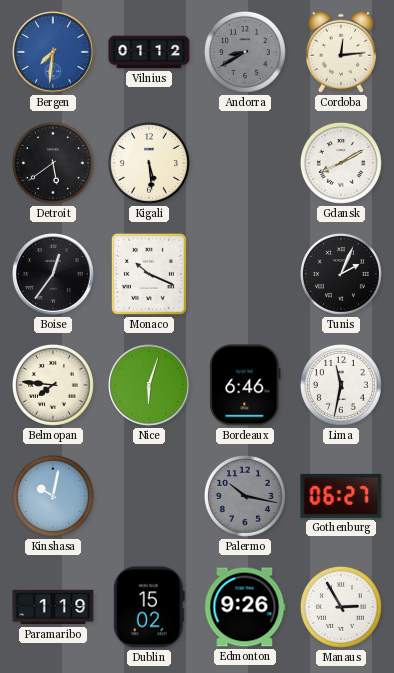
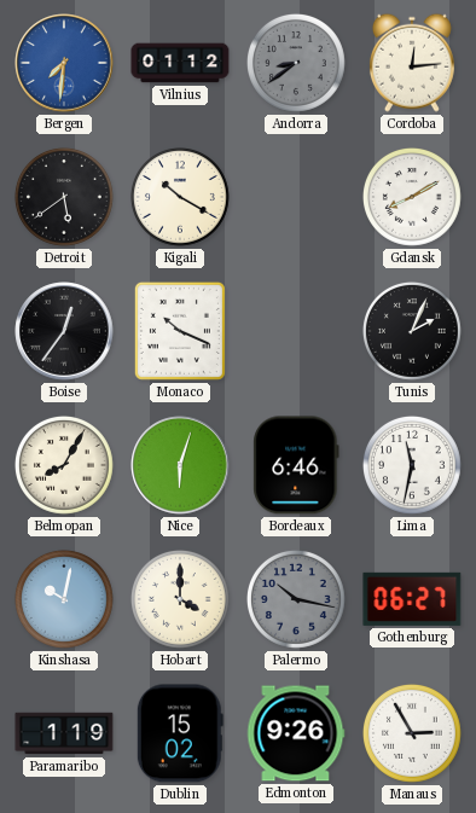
Andorra: 8:40 -> 8:39 (296, 63)
Kigali: 5:29 -> 10:20 (180, 197)
Belmopan: 7:46 -> 8:05 (64, 465)
Hobart: none -> 4:00 (180, 599)
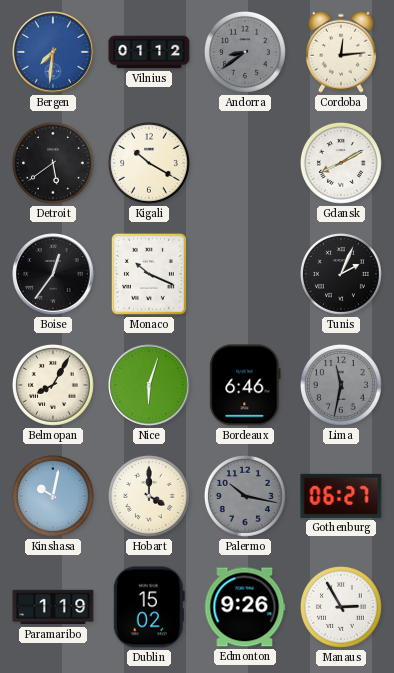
Lima dial: white -> grey (341, 385)
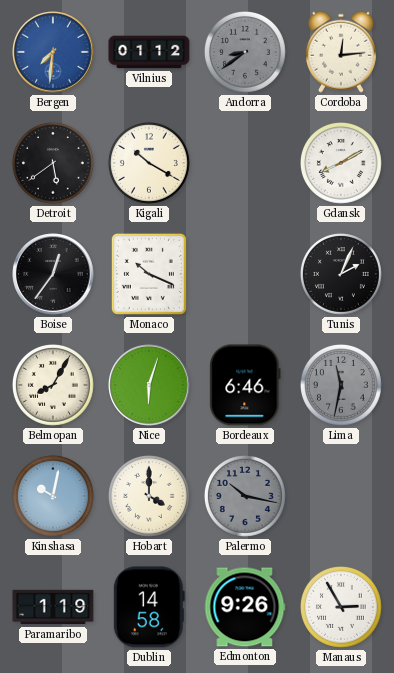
Gothenburg: 06:27 -> none (341, 496)
Dublin: 15:02 -> 14:58 (149, 607)
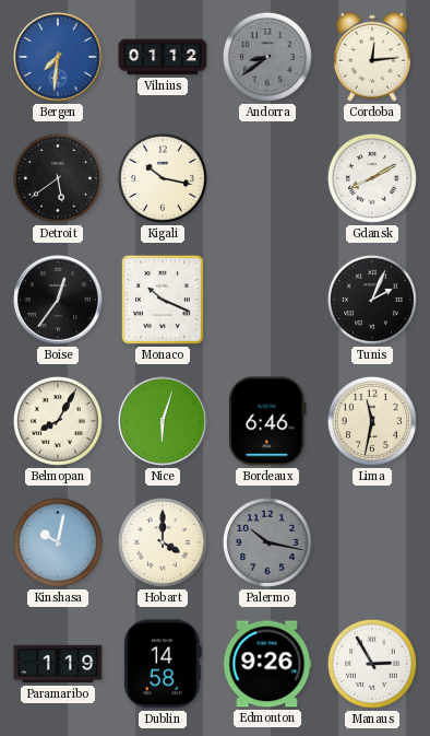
Kigali: 10:20 -> 10:17 (163, 178)
Lima dial: grey -> cream (372, 421)
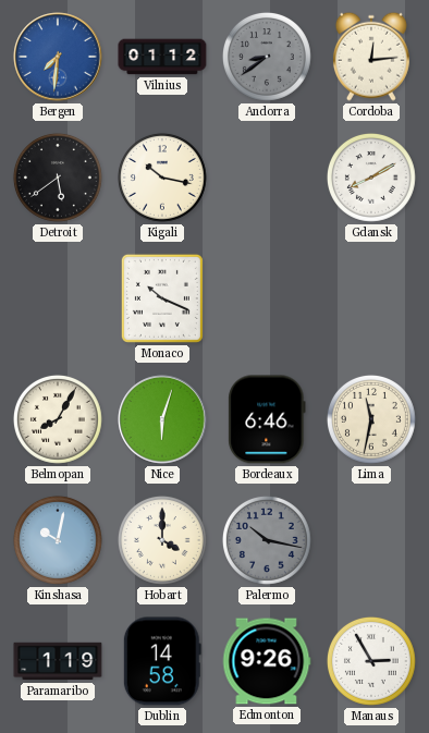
Boise: 12:36 -> none (58, 300)
Tunis: 2:04 -> none (372, 300)
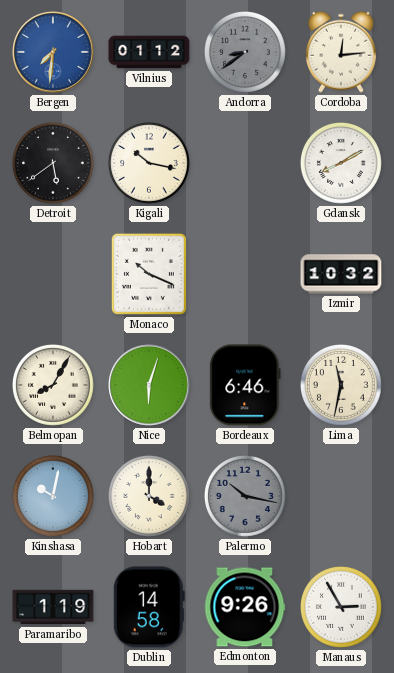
Izmir: none -> 10:32 (341, 274)
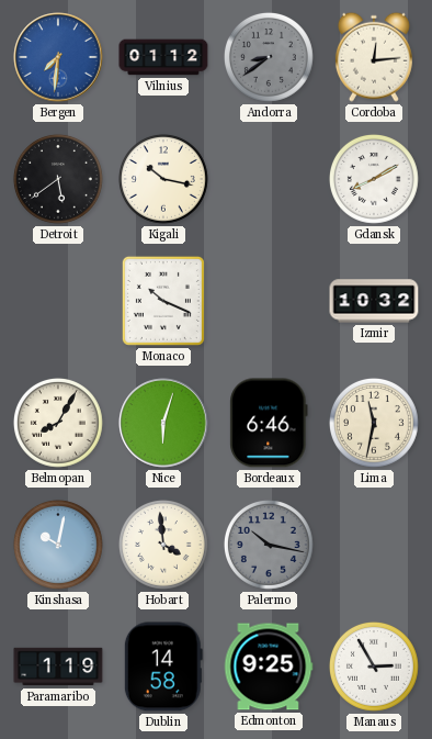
Hobart: 4:00 -> 3:59 (163, 545)
Edmonton: 9:26 -> 9:25 (269, 667)
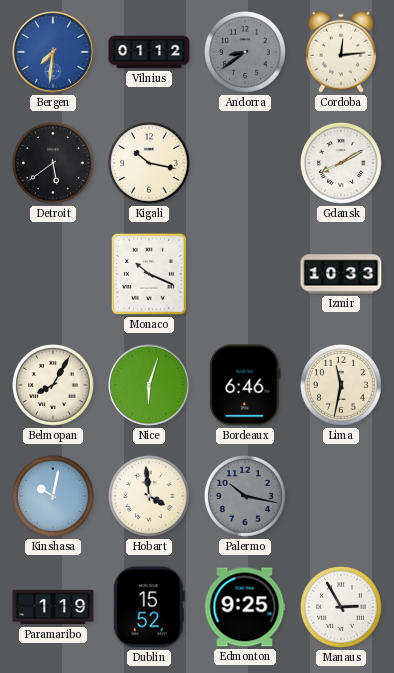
Izmir: 10:32 -> 10:33 (341, 274)
Dublin: 14:58 -> 15:52 (149, 607)
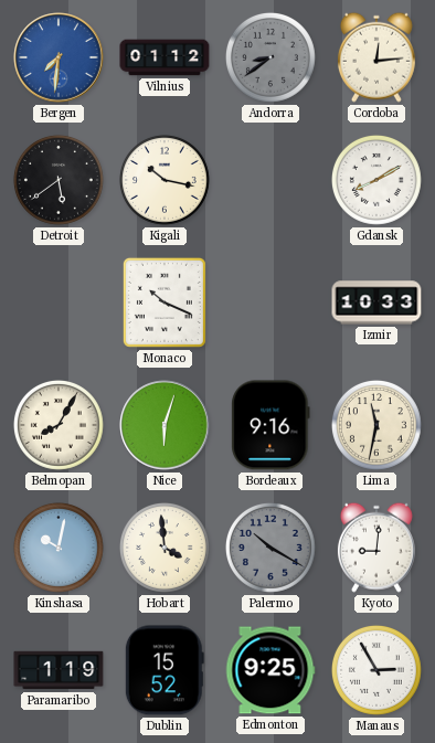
Bordeaux: 6:46 -> 9:16 (270, 425)
Palermo: 10:17 -> 10:20 (270, 548)
Kyoto: none -> 9:01 (376, 548)
